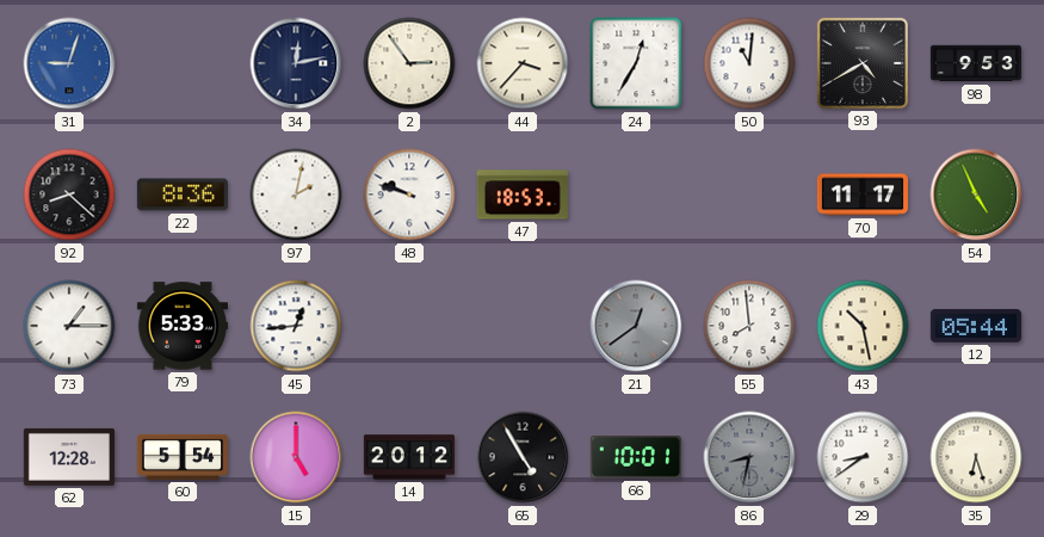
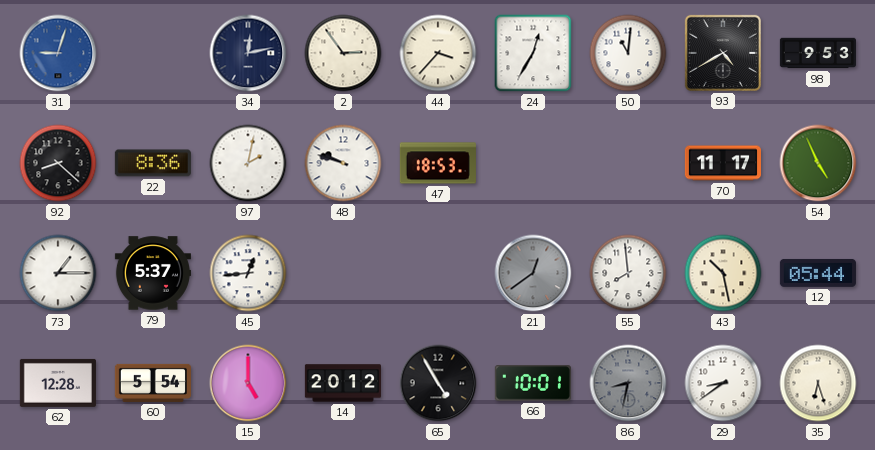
79: 5:33 -> 5:37 (153, 273)
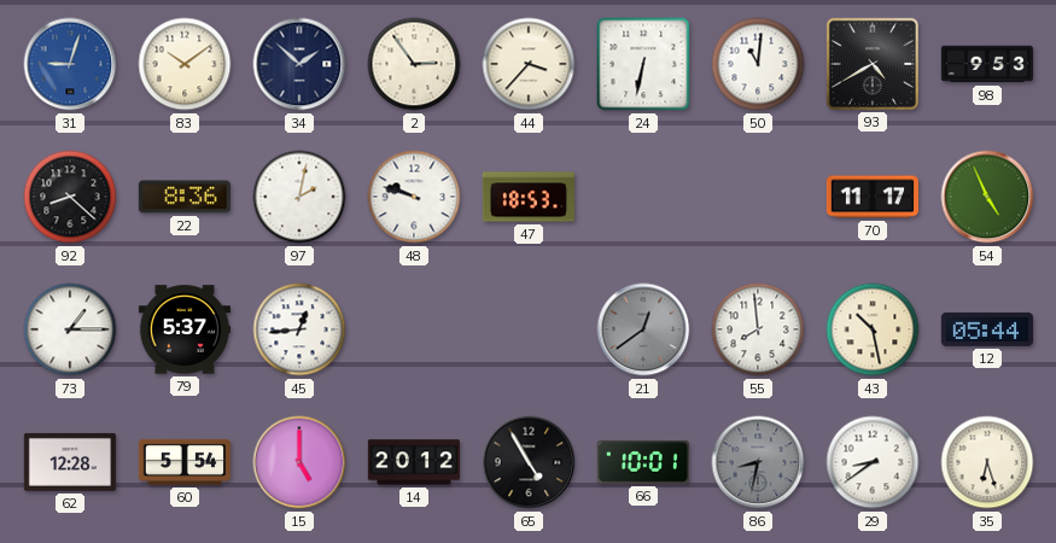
83: none -> 10:09 (185, 64)
34: 12:13 -> 1:52 (299, 64)
24: 12:35 -> 6:32 (643, 64)
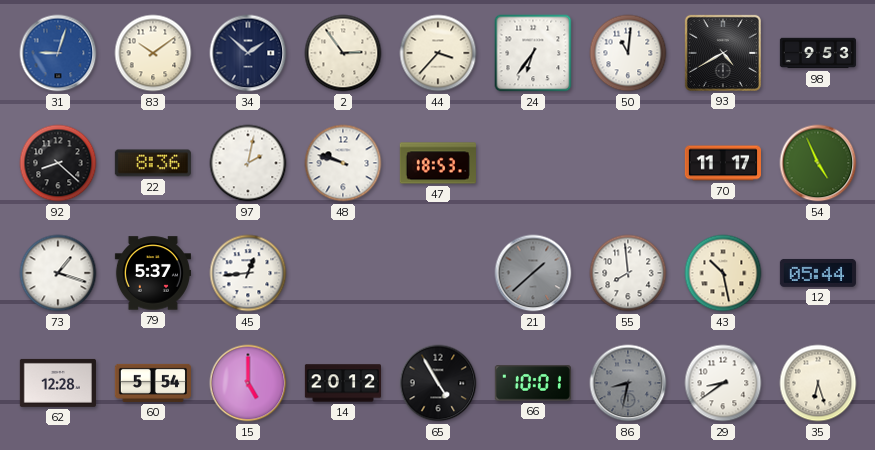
24: 6:32 -> 6:36 (533, 53)
73: 1:15 -> 1:18 (58, 273)
21: 12:39 -> 1:38 (533, 273)
